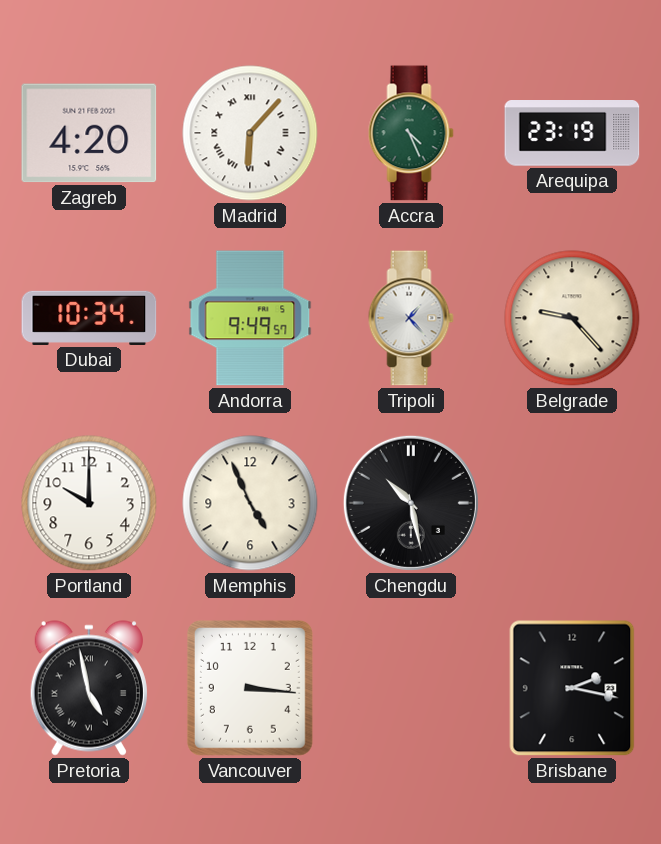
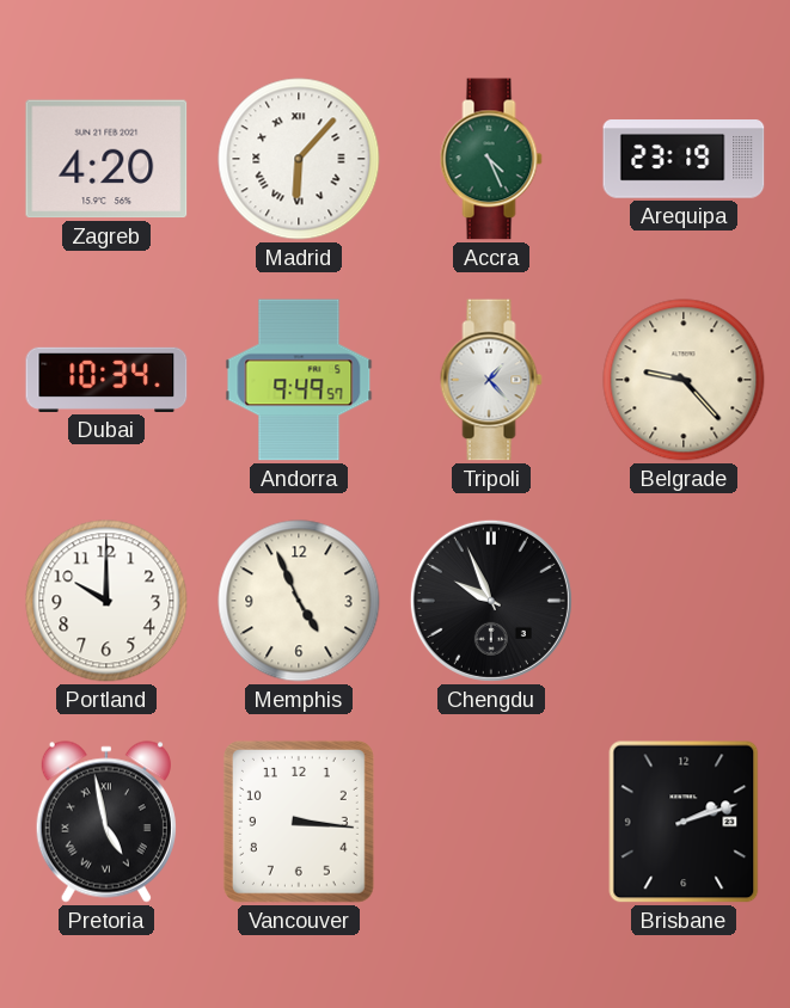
Chengdu: 10:28 -> 9:56 (491, 601)
Brisbane: 2:17 -> 2:12 (684, 822)
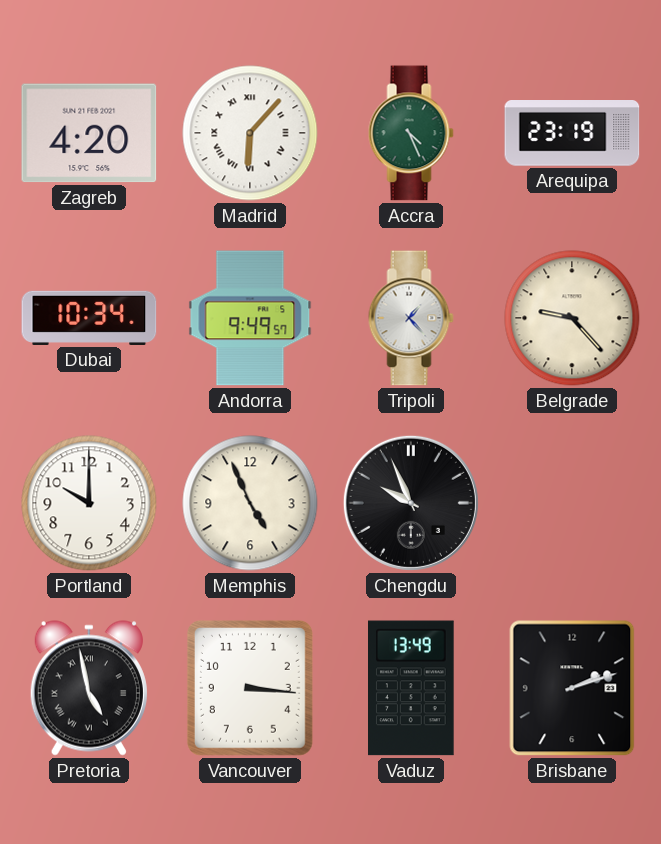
Vaduz: none -> 13:49 (412, 688)
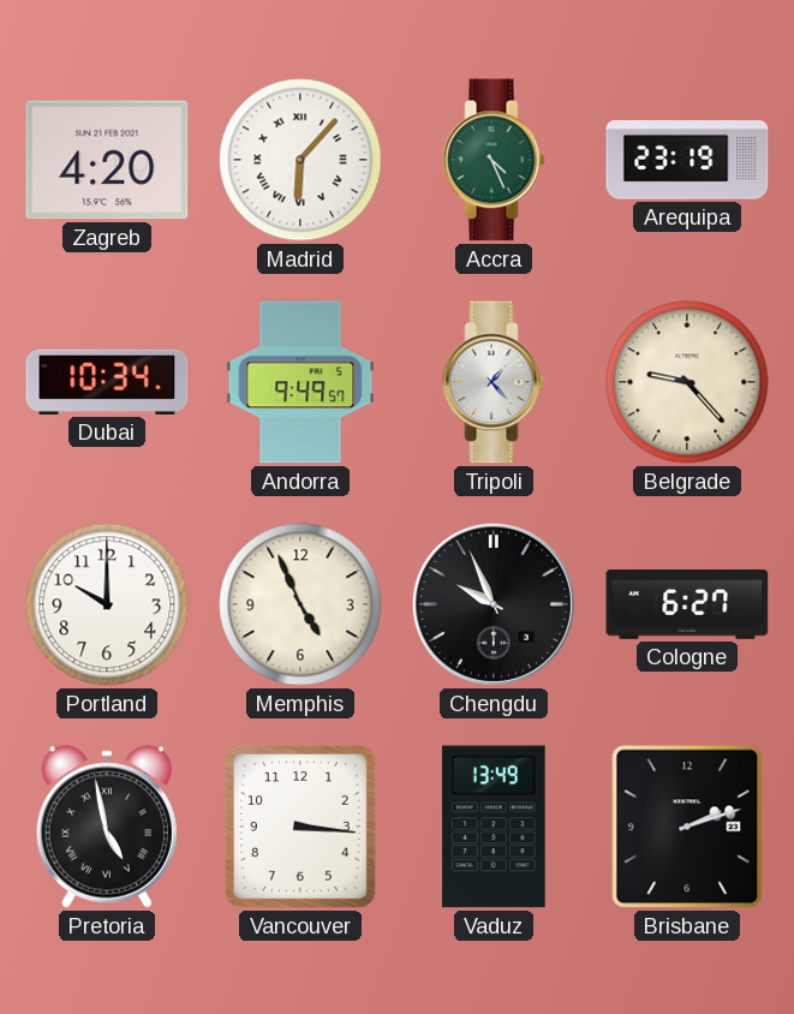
Cologne: none -> 6:27 (687, 606)
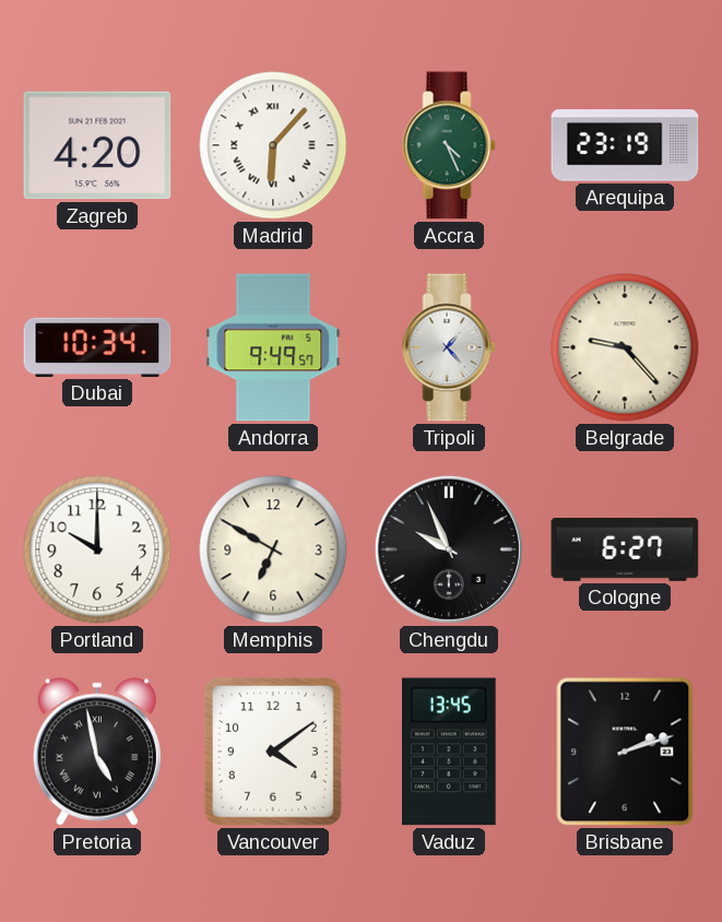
Memphis: 4:56 -> 6:50 (273, 549)
Vancouver: 3:16 -> 4:09 (273, 752)
Vaduz: 13:49 -> 13:45 (450, 752)
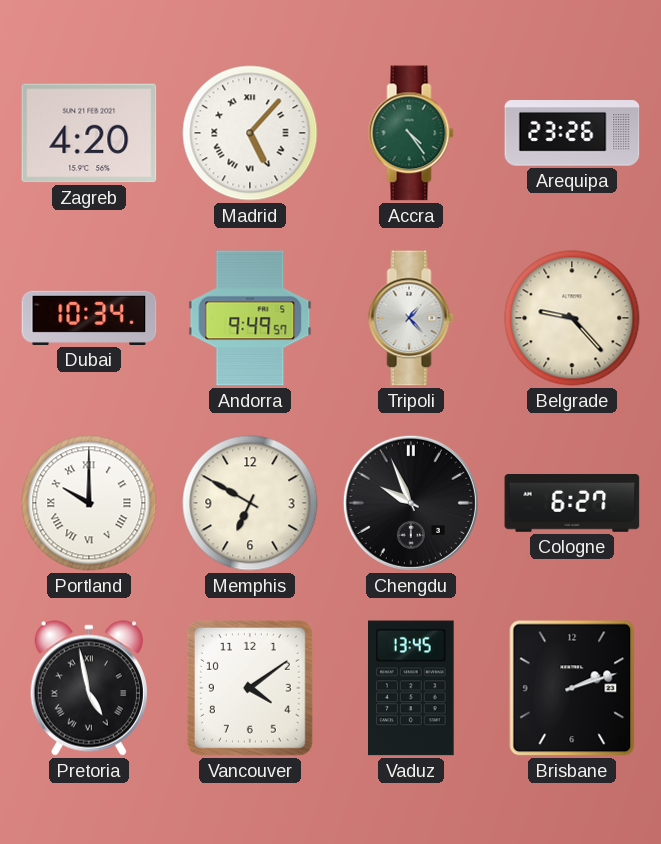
Madrid: 6:07 -> 5:07 (250, 133)
Accra: 4:26 -> 4:24 (411, 133)
Arequipa: 23:19 -> 23:26 (572, 133)
Portland numerals: Arabic -> Roman (89, 503)
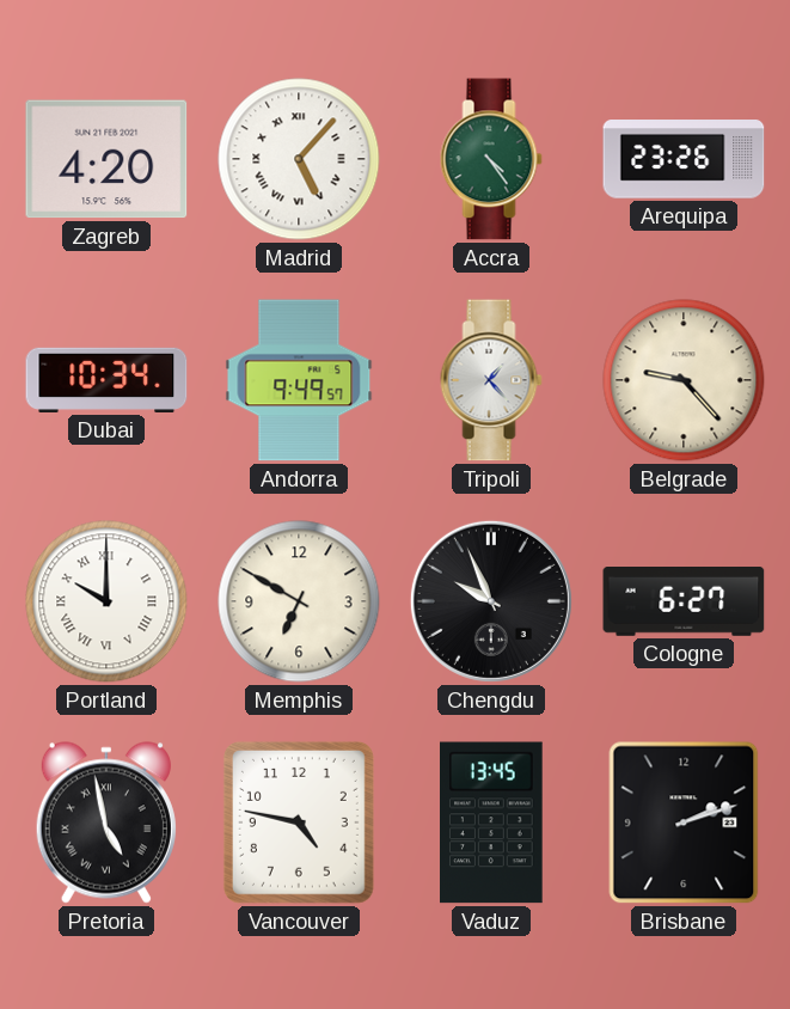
Vancouver: 4:09 -> 4:47 (299, 823)
